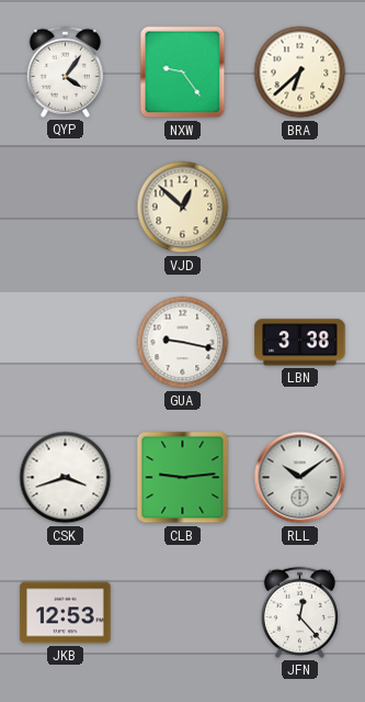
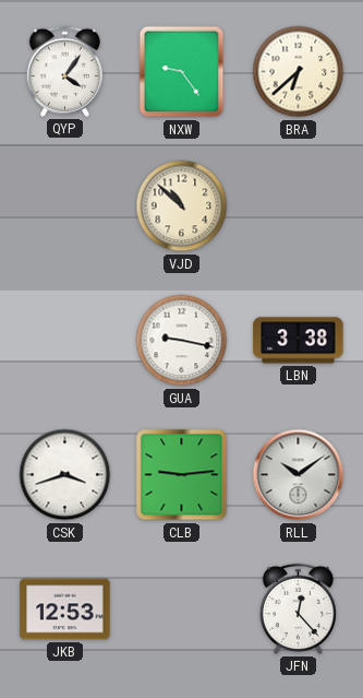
VJD: 12:52 -> 10:52 (182, 206)
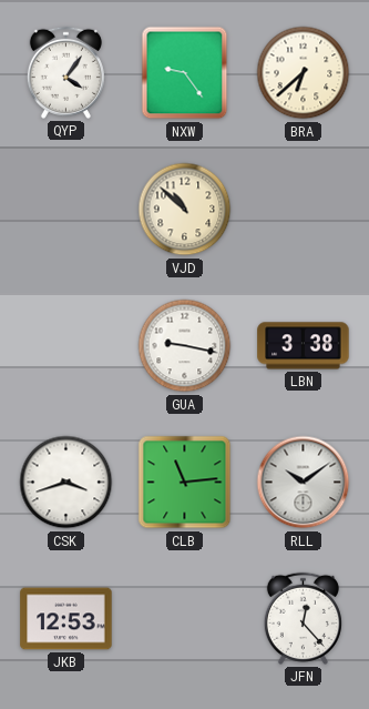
CLB: 9:14 -> 11:14 (185, 483)
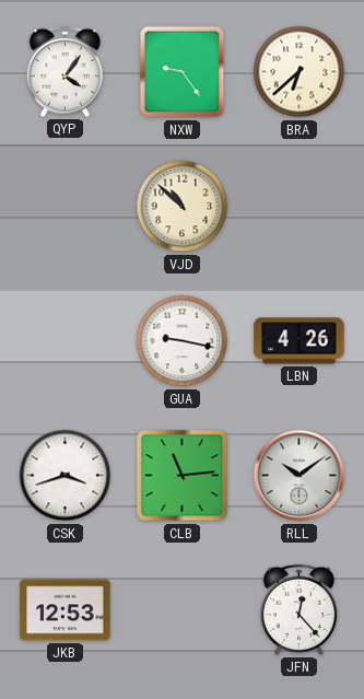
LBN: 3:38 -> 4:26 (300, 341)
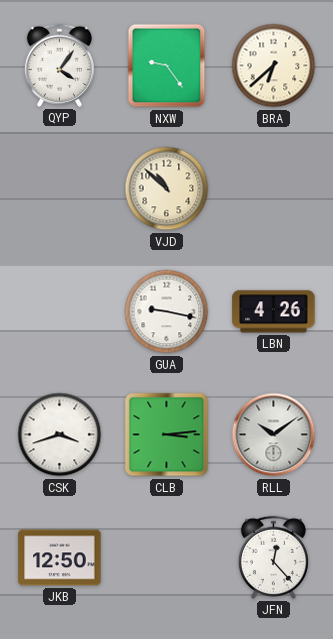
CLB: 11:14 -> 3:14 (167, 435)
JKB: 12:53 -> 12:50 (60, 558)
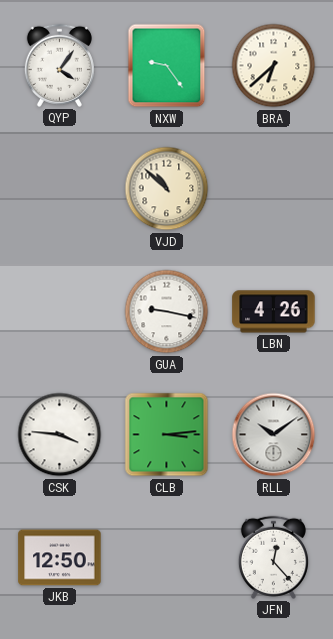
CSK: 3:42 -> 3:46 (60, 435)
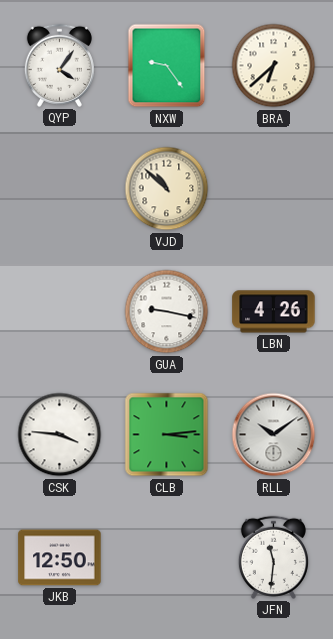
JFN: 12:23 -> 11:31 (273, 557)
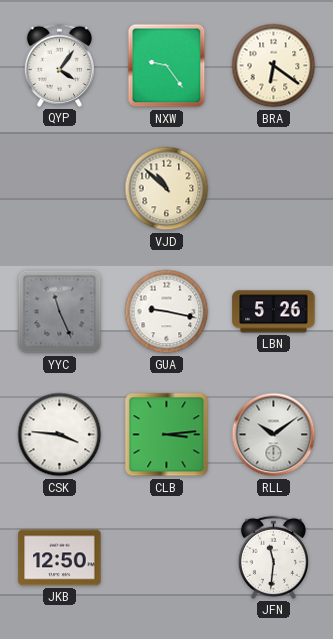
BRA: 6:38 -> 6:21 (274, 66)
YYC: none -> 11:26 (60, 312)
LBN: 4:26 -> 5:26 (274, 312)
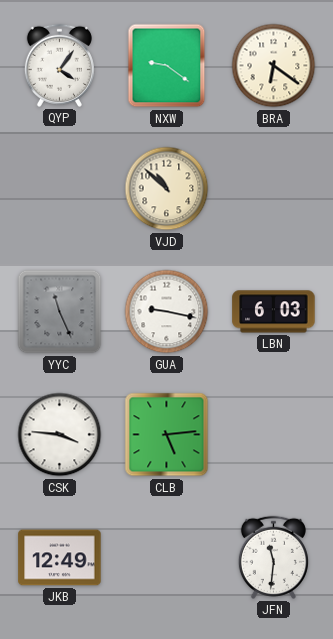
NXW: 9:24 -> 9:21 (167, 66)
LBN: 5:26 -> 6:03 (274, 312)
CLB: 3:14 -> 5:14 (167, 435)
RLL: 10:09 -> none (274, 435)
JKB: 12:50 -> 12:49 (60, 558)
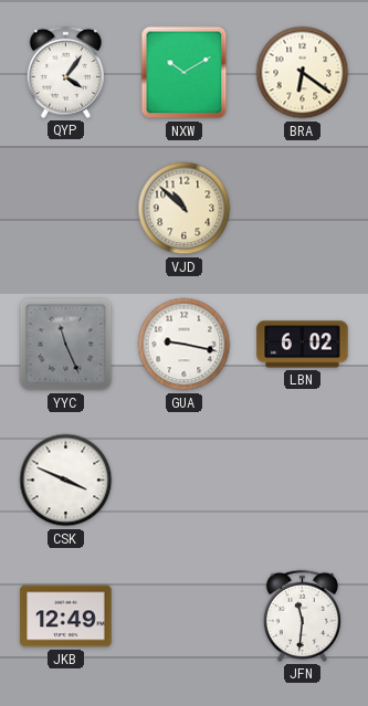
NXW: 9:21 -> 10:10 (185, 73)
LBN: 6:03 -> 6:02 (303, 345)
CSK: 3:46 -> 3:49 (66, 481)
CLB: 5:14 -> none (167, 435)
